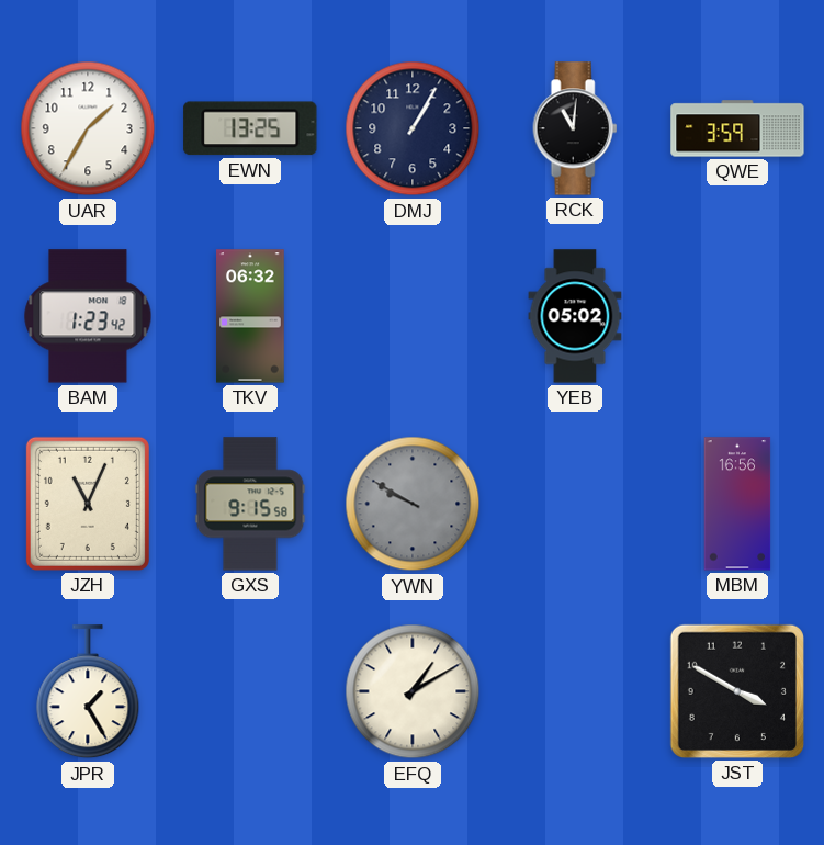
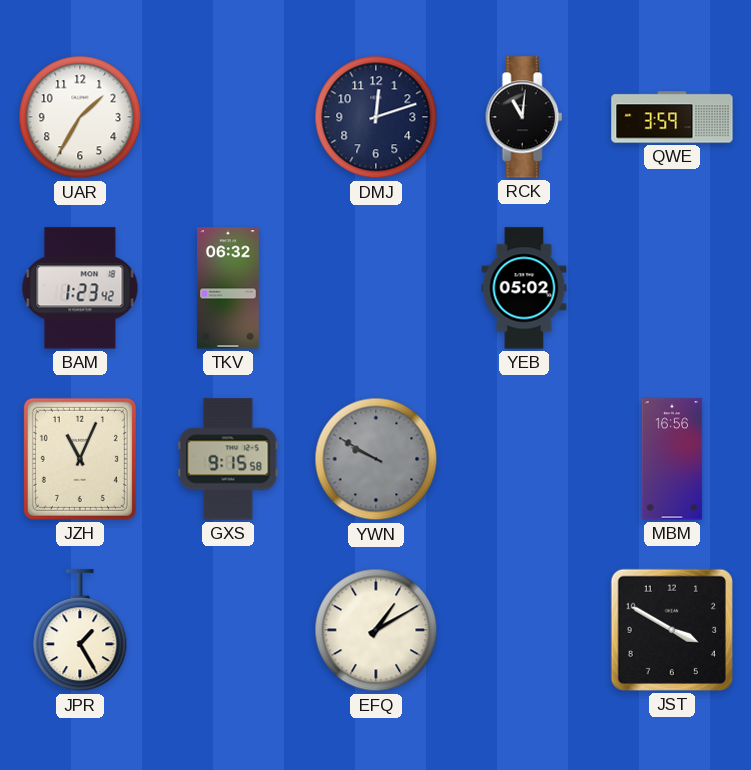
EWN: 13:25 -> none (250, 128)
DMJ: 1:05 -> 12:12 (376, 117)
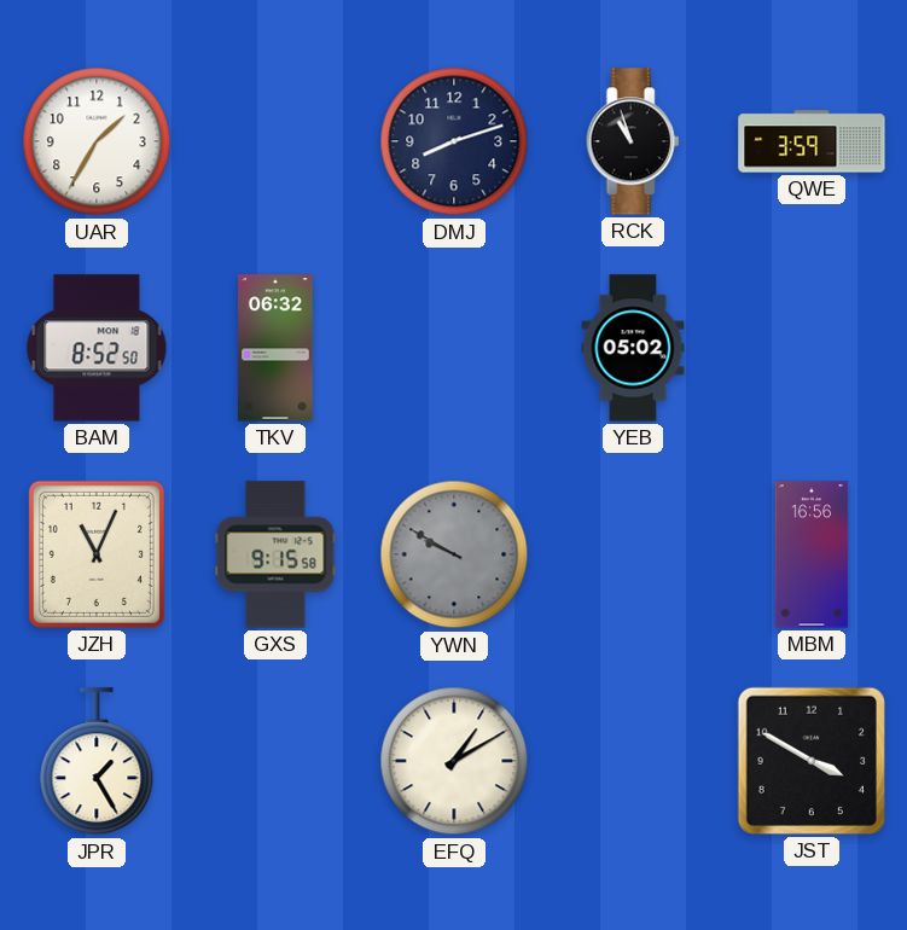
DMJ: 12:12 -> 8:12 (454, 141)
RCK: 11:01 -> 10:57 (633, 141)
BAM: 1:23 -> 8:52 (97, 348)
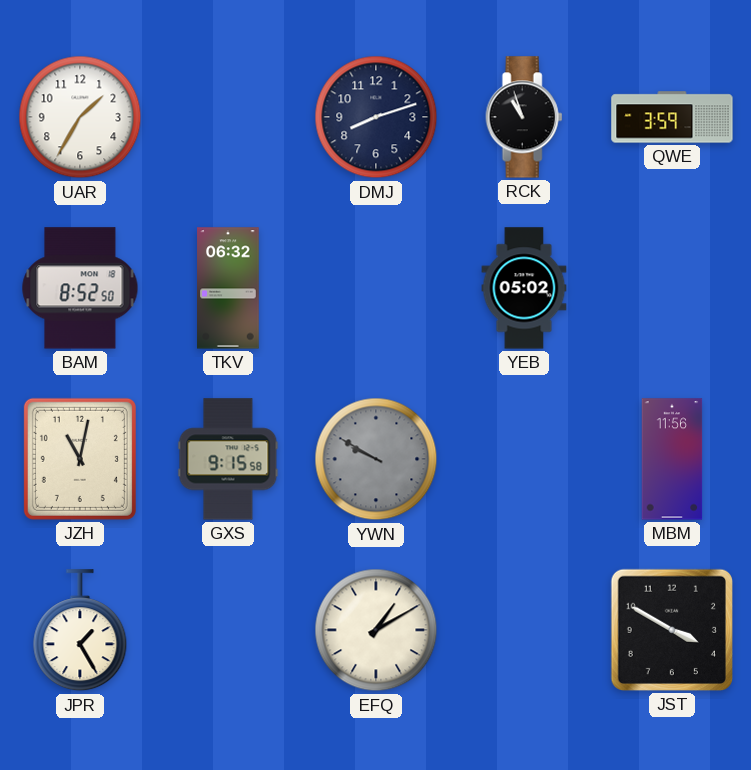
JZH: 11:04 -> 11:02 (80, 459)
MBM: 16:56 -> 11:56 (672, 459)
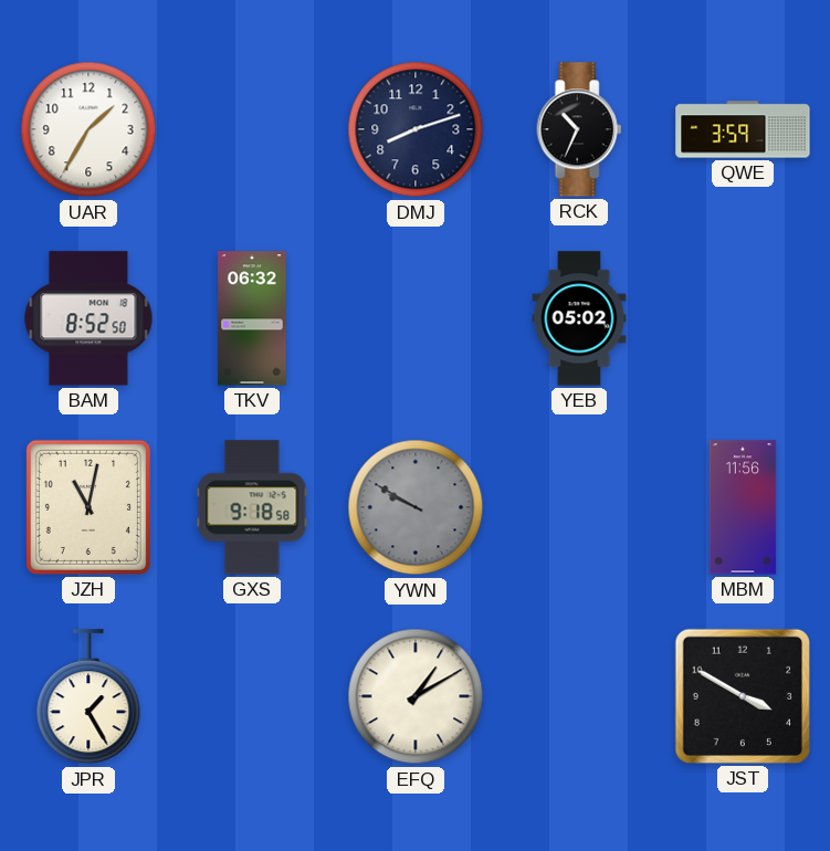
RCK: 10:57 -> 10:34 (579, 129)
GXS: 9:15 -> 9:18 (252, 507)
